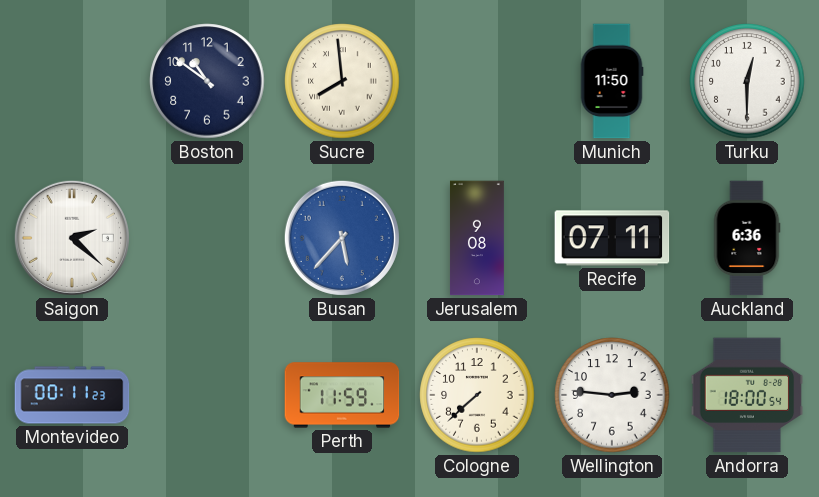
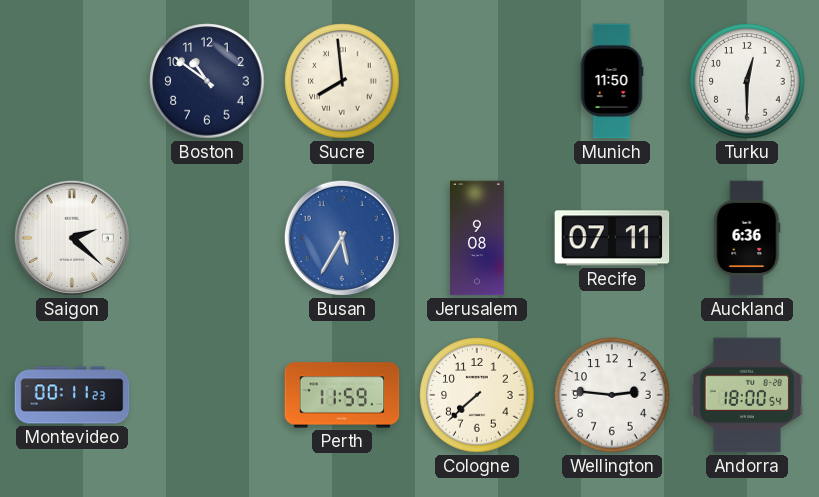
Busan: 5:37 -> 5:35 (342, 238)
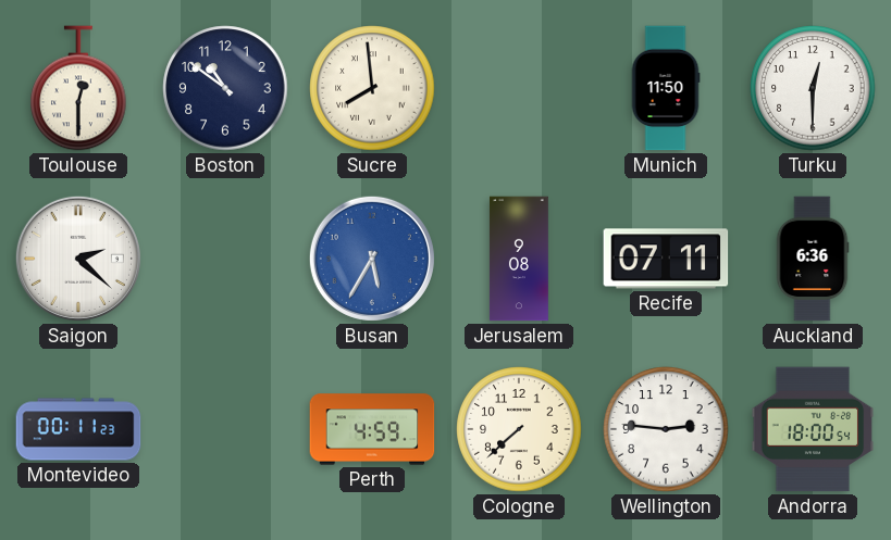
Toulouse: none -> 12:30 (78, 88)
Perth: 11:59 -> 4:59 (372, 429)
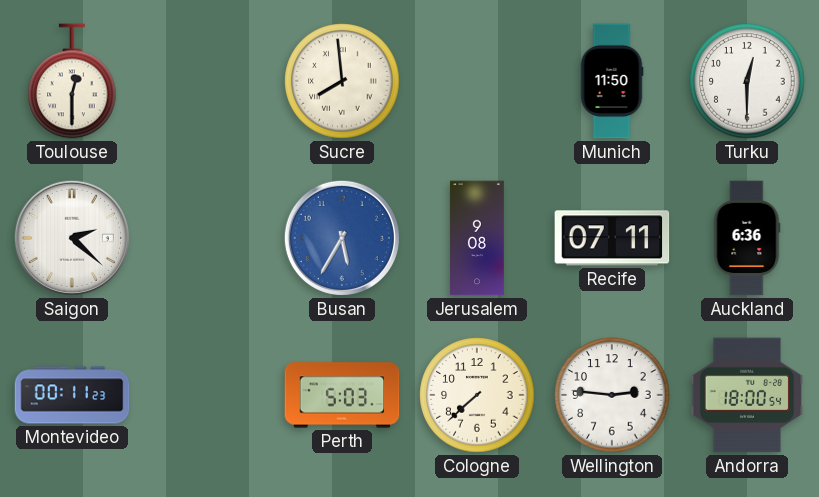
Boston: 10:51 -> none (225, 88)
Perth: 4:59 -> 5:03 (342, 395)
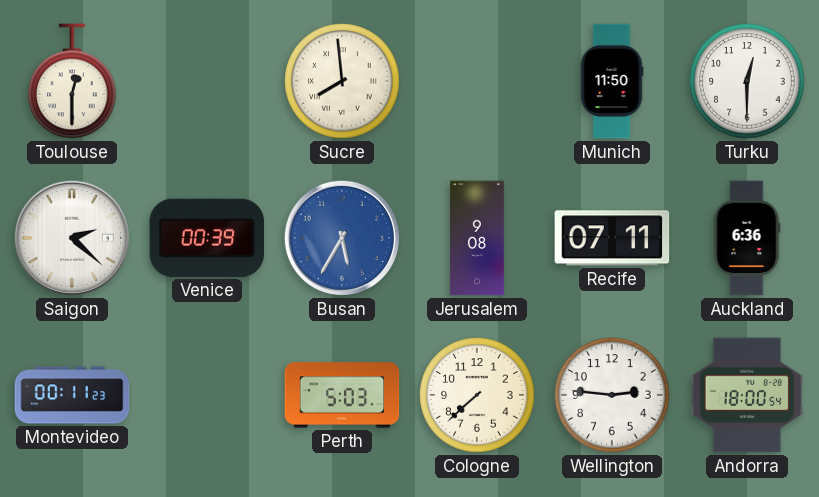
Venice: none -> 00:39 (207, 238)
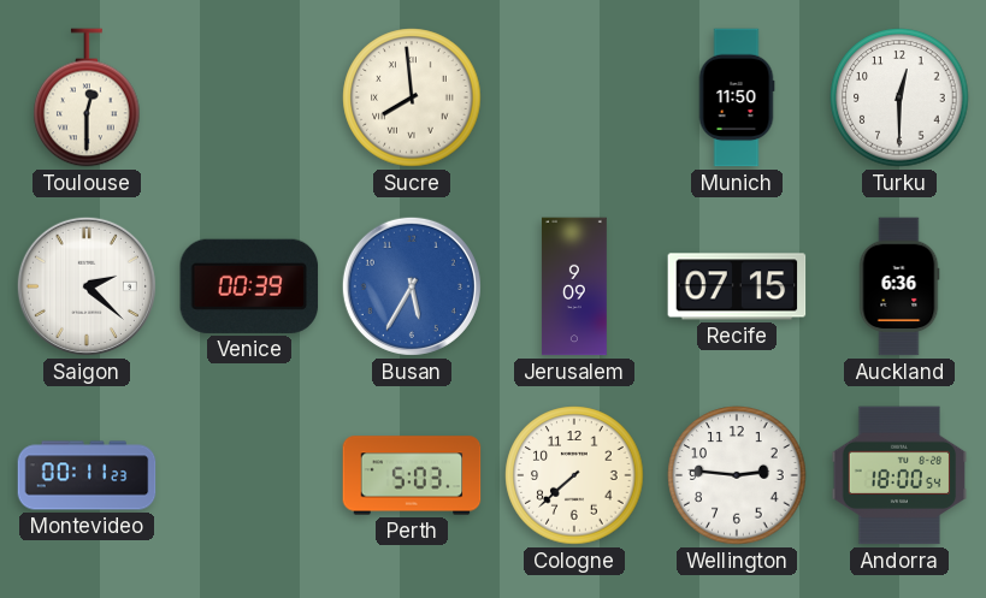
Jerusalem: 9:08 -> 9:09 (574, 286)
Recife: 07:11 -> 07:15 (737, 286)
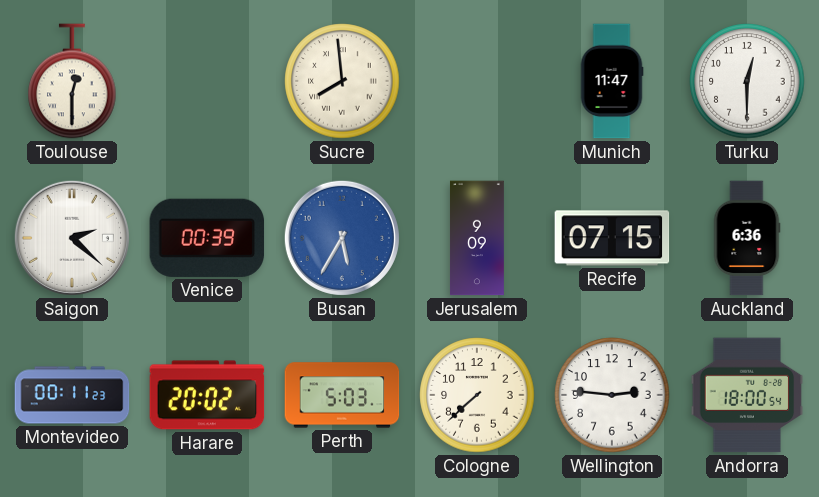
Munich: 11:50 -> 11:47 (612, 81)
Harare: none -> 20:02 (207, 395)
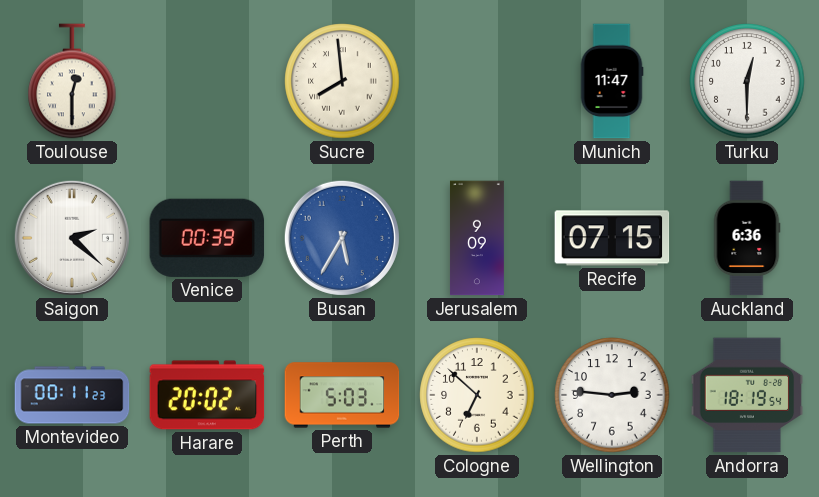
Cologne: 7:38 -> 6:52 (477, 395)
Andorra: 18:00 -> 18:19 (747, 395)
